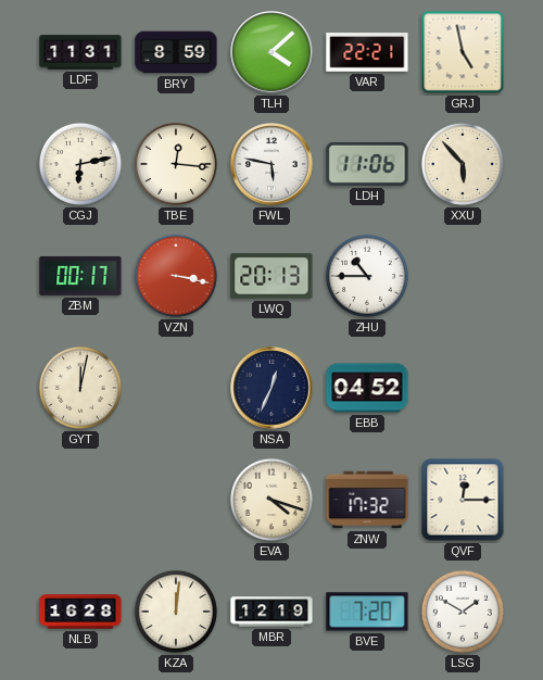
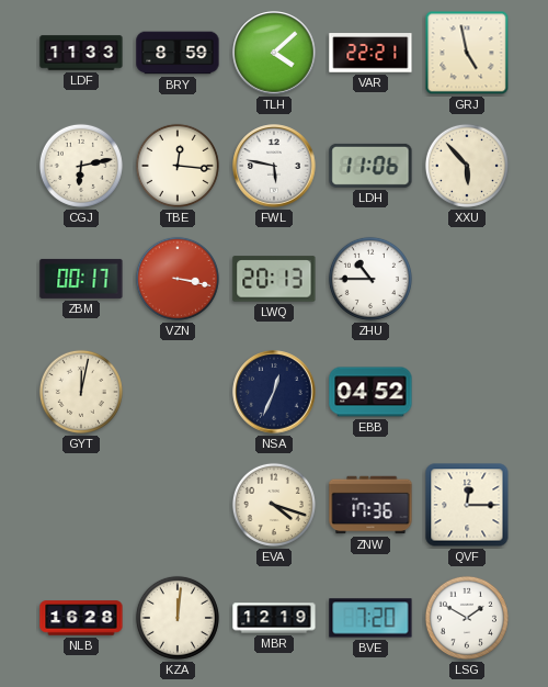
LDF: 11:31 -> 11:33 (81, 53)
ZNW: 17:32 -> 17:36 (370, 505)
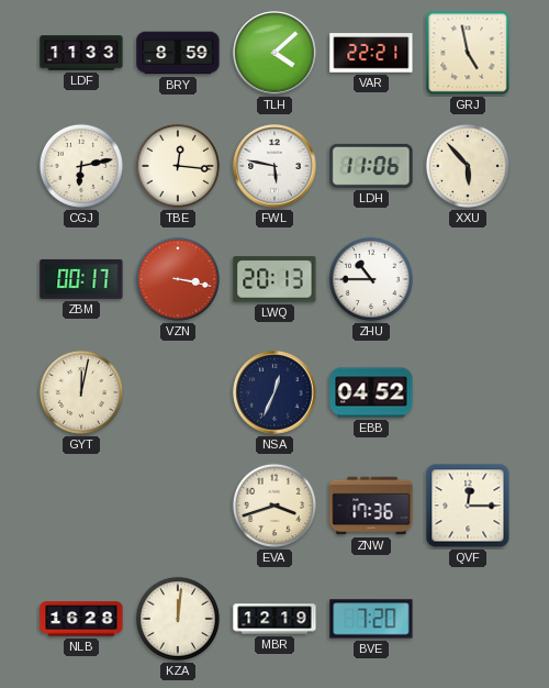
EVA: 4:18 -> 3:42 (274, 506)
LSG: 1:50 -> none (467, 618)
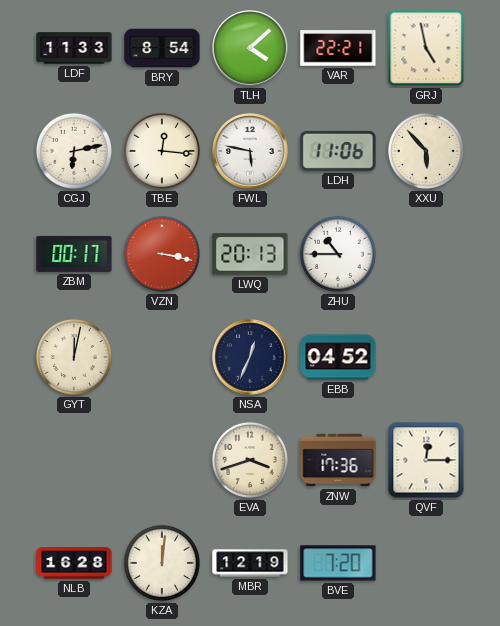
BRY: 8:59 -> 8:54 (162, 48)
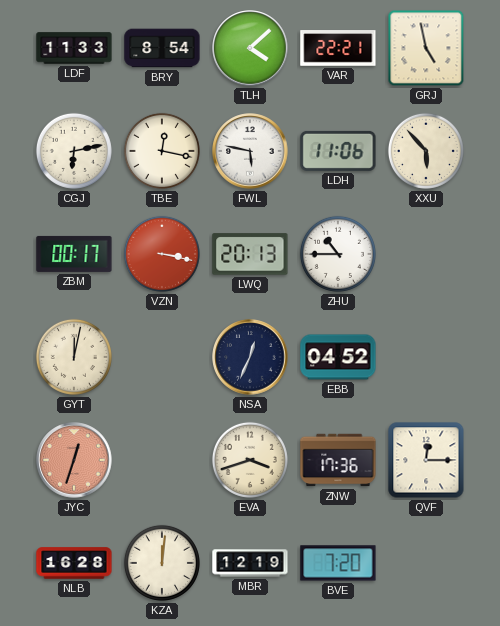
TBE: 12:16 -> 12:17 (162, 151)
JYC: none -> 12:33 (74, 460)
